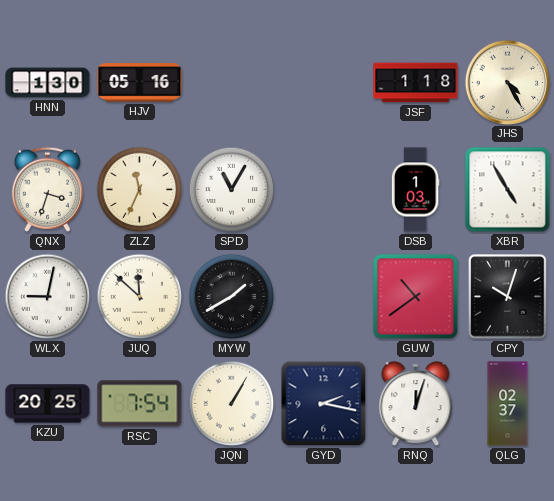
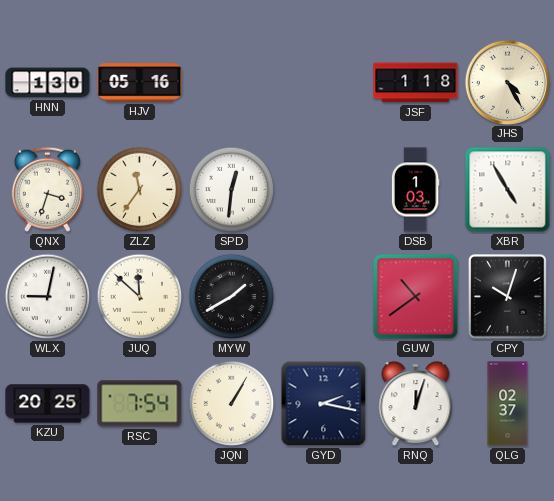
ZLZ: 11:34 -> 11:36 (140, 190)
SPD: 11:05 -> 12:31 (232, 190)
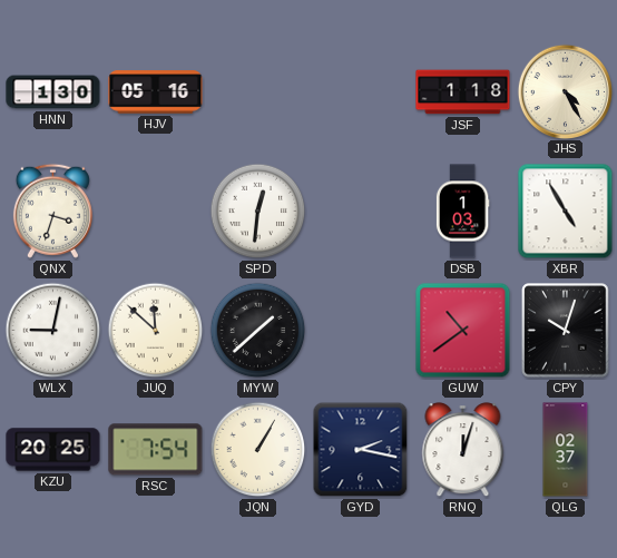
ZLZ: 11:36 -> none (140, 190)
MYW: 1:40 -> 1:38 (258, 331)
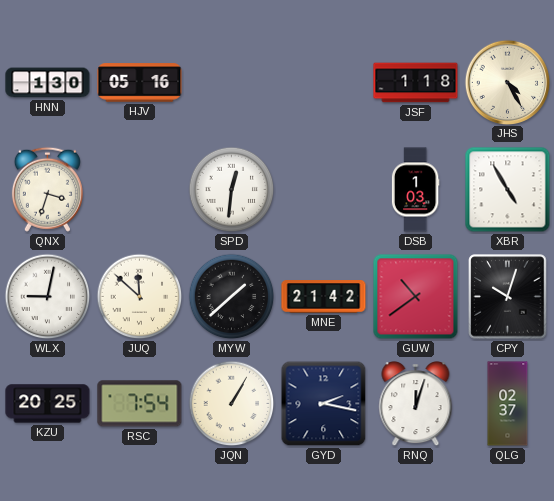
MNE: none -> 21:42 (324, 297)
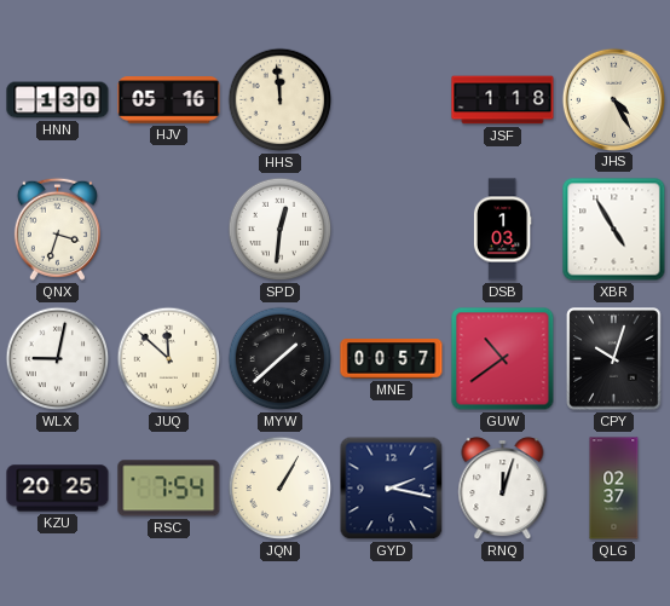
HHS: none -> 11:59 (281, 100)
MNE: 21:42 -> 00:57 (392, 359)
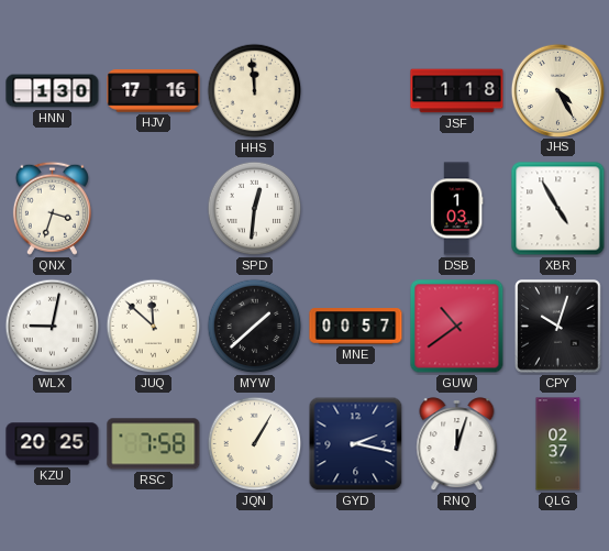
HJV: 05:16 -> 17:16 (154, 91)
RSC: 7:54 -> 7:58 (154, 444)
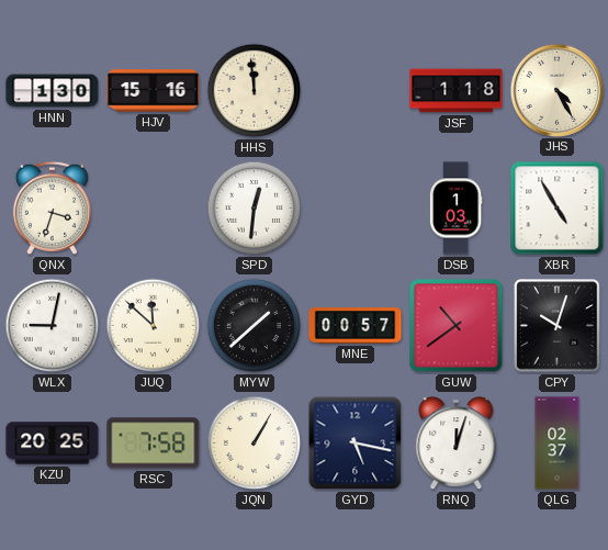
HJV: 17:16 -> 15:16 (154, 91)
GYD: 2:17 -> 5:17 (356, 444)
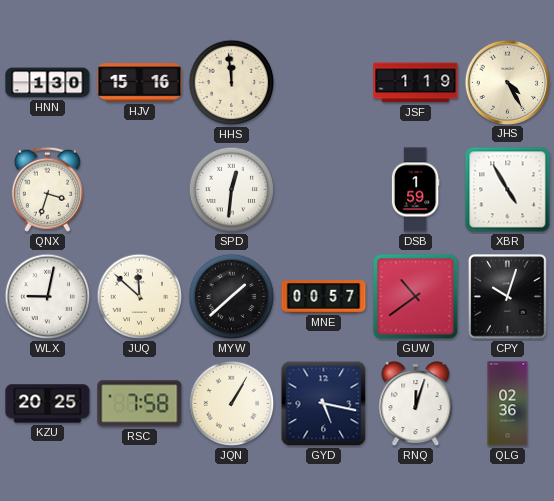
JSF: 1:18 -> 1:19 (416, 83)
DSB: 1:03 -> 1:59 (415, 190)
QLG: 02:37 -> 02:36 (508, 404)
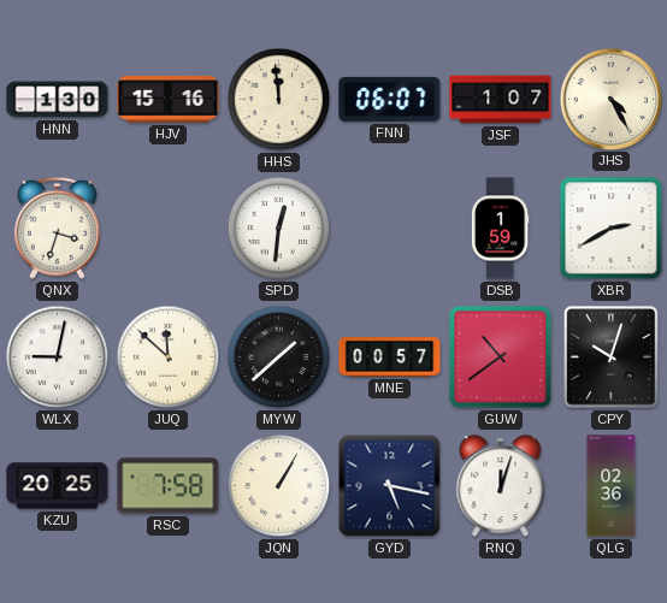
FNN: none -> 06:07 (390, 99)
JSF: 1:19 -> 1:07 (501, 100)
XBR: 4:55 -> 2:40 (612, 229)
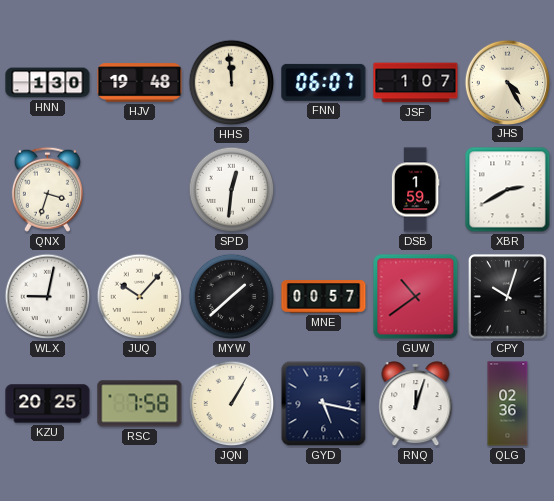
HJV: 15:16 -> 19:48 (140, 83)
JUQ: 11:52 -> 10:07 (140, 297)
